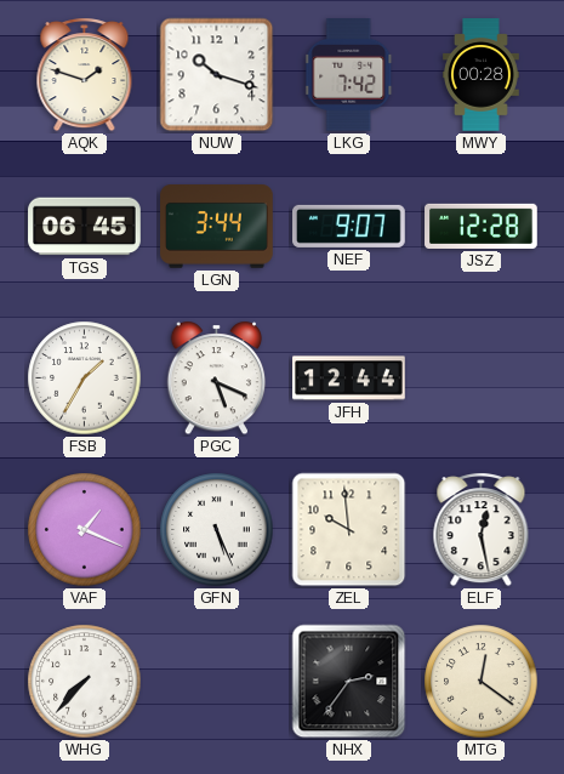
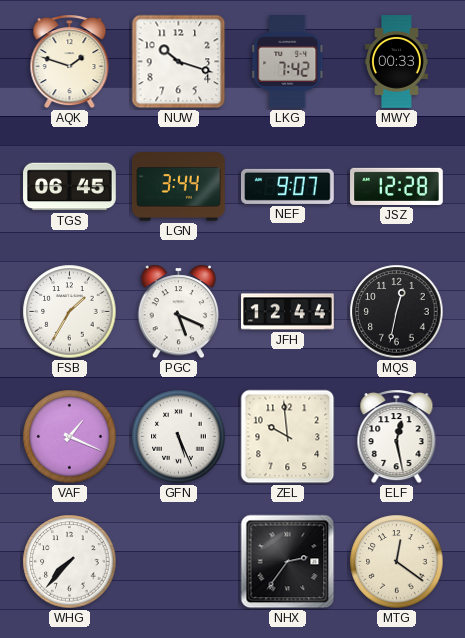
MWY: 00:28 -> 00:33 (396, 62)
MQS: none -> 12:32 (397, 312)
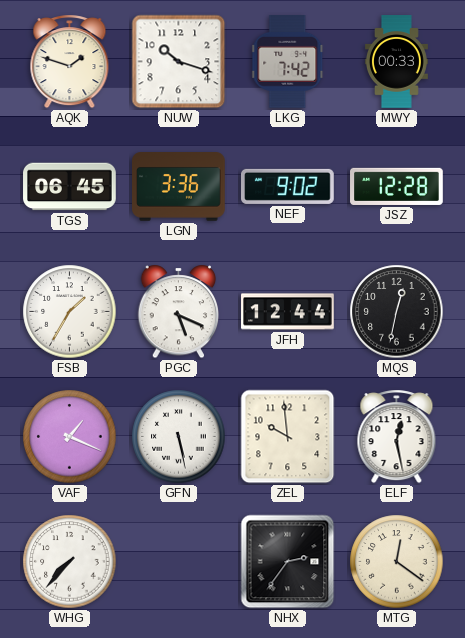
LGN: 3:44 -> 3:36 (179, 187)
NEF: 9:07 -> 9:02 (288, 186)
GFN: 5:26 -> 5:28 (179, 437)
